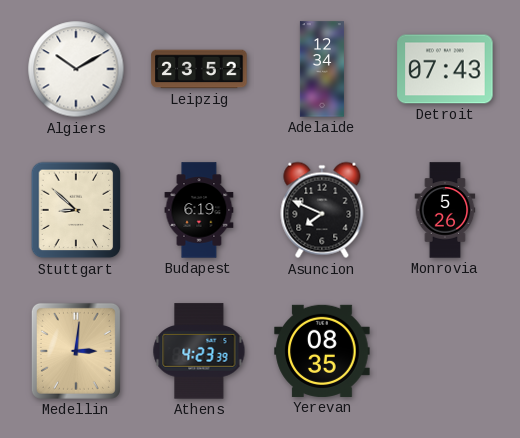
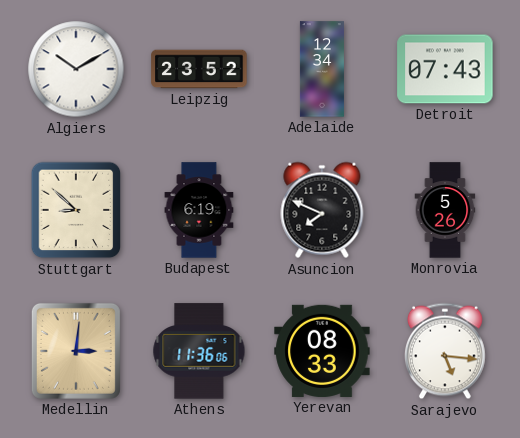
Athens: 4:23 -> 11:36 (199, 351)
Yerevan: 08:35 -> 08:33 (322, 351)
Sarajevo: none -> 5:16 (446, 351)
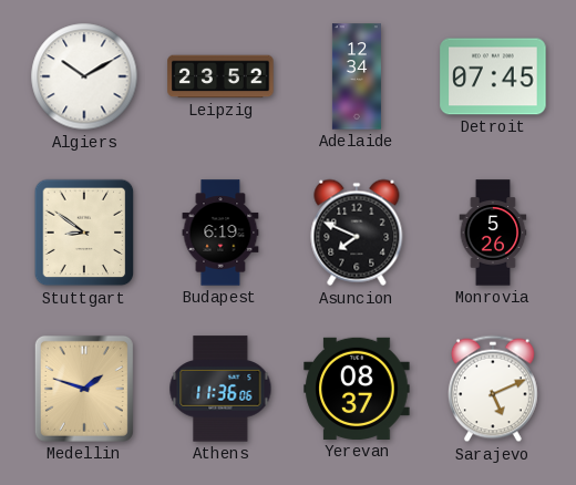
Detroit: 07:43 -> 07:45 (493, 76)
Stuttgart: 8:52 -> 8:51 (84, 233)
Medellin: 3:01 -> 1:48 (84, 389)
Yerevan: 08:33 -> 08:37 (357, 389)
Sarajevo: 5:16 -> 5:11 (494, 389)
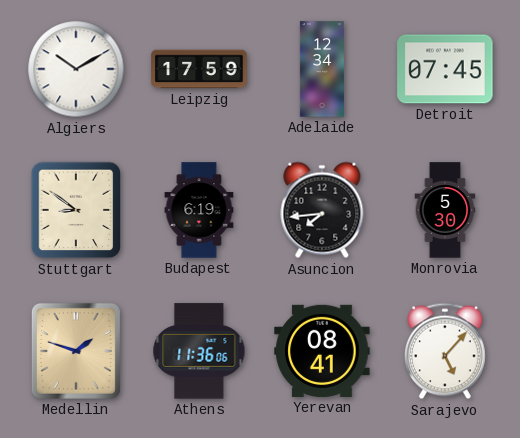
Leipzig: 23:52 -> 17:59 (199, 69)
Asuncion: 7:49 -> 7:44 (322, 210)
Monrovia: 5:26 -> 5:30 (445, 210)
Yerevan: 08:37 -> 08:41 (322, 351)
Sarajevo: 5:11 -> 5:07 (446, 351)
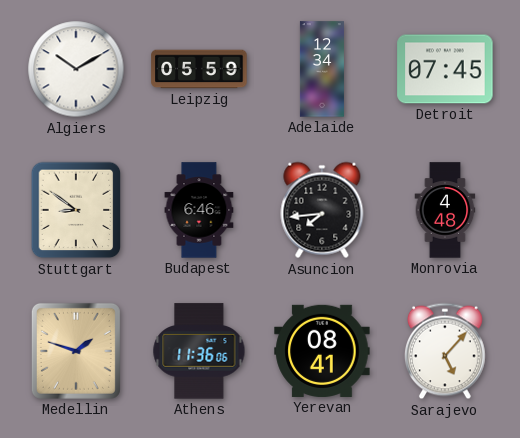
Leipzig: 17:59 -> 05:59 (199, 69)
Budapest: 6:19 -> 6:46 (199, 210)
Monrovia: 5:30 -> 4:48 (445, 210)
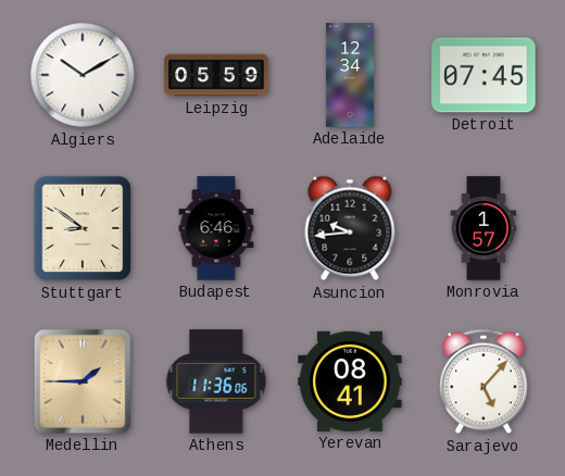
Asuncion: 7:44 -> 9:44 (350, 228)
Monrovia: 4:48 -> 1:57 (484, 228)
Medellin: 1:48 -> 1:45 (83, 381)
